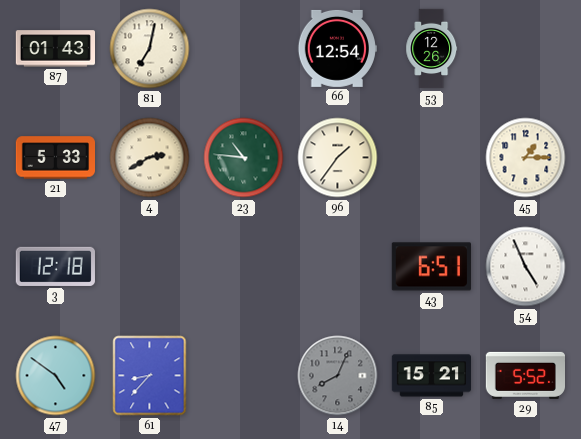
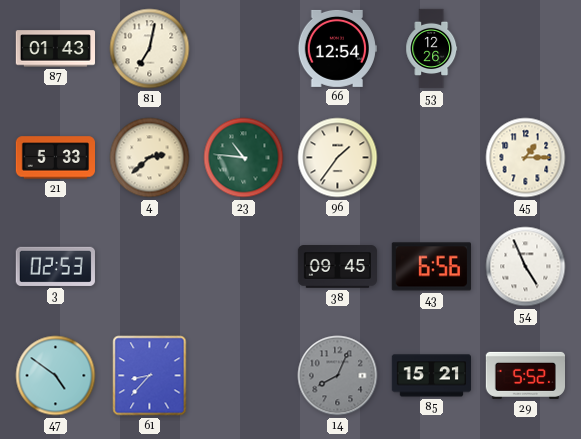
4: 2:40 -> 2:38 (150, 158)
3: 12:18 -> 02:53 (55, 266)
38: none -> 09:45 (338, 267)
43: 6:51 -> 6:56 (431, 267)
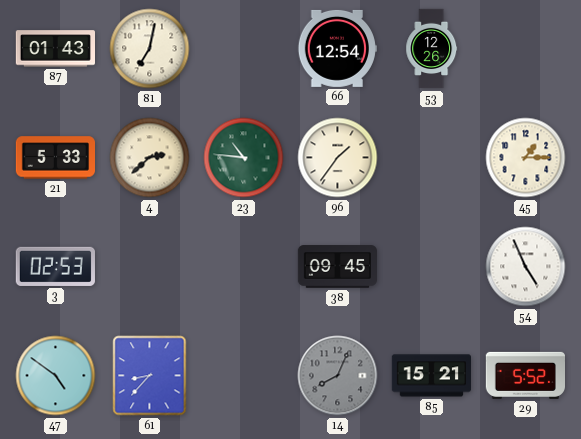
43: 6:56 -> none (431, 267)
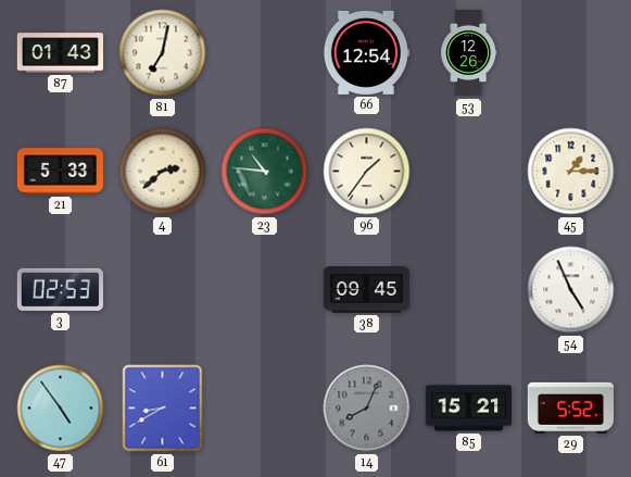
47: 4:51 -> 4:54 (61, 409)
61: 8:37 -> 8:40 (163, 409)
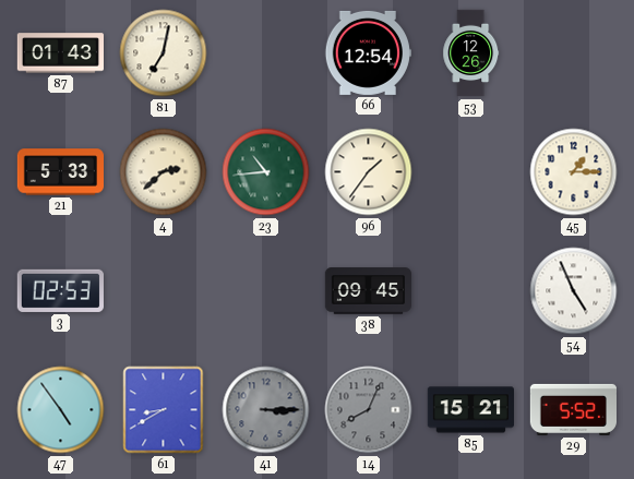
23: 10:46 -> 10:44 (266, 172)
41: none -> 3:15 (266, 410)
